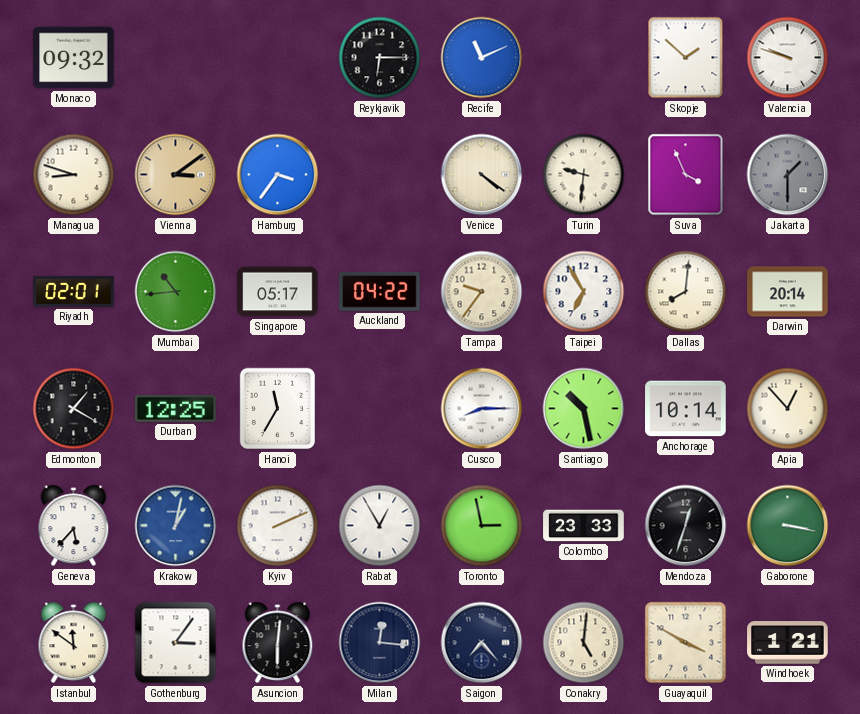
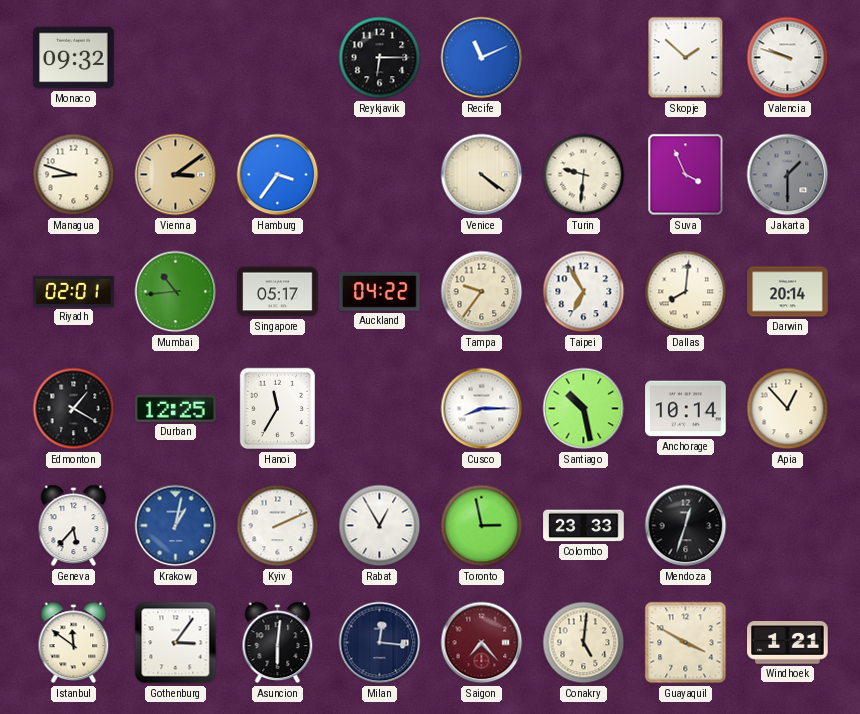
Gaborone: 3:17 -> none (788, 526)
Saigon dial: navy -> burgundy (482, 643)
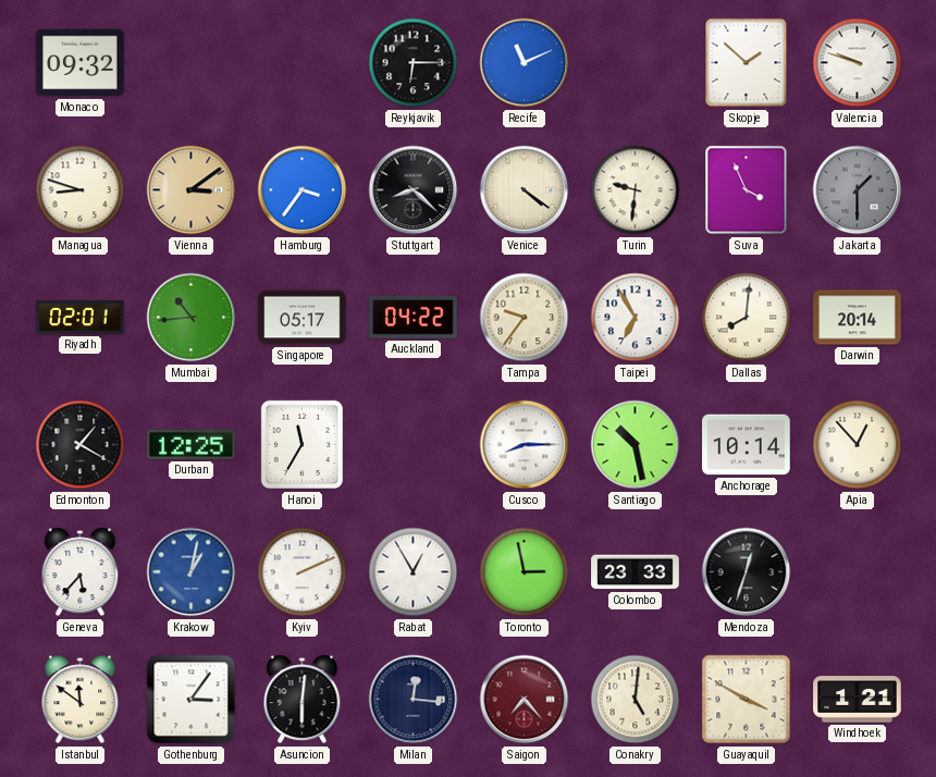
Stuttgart: none -> 8:22 (414, 190)
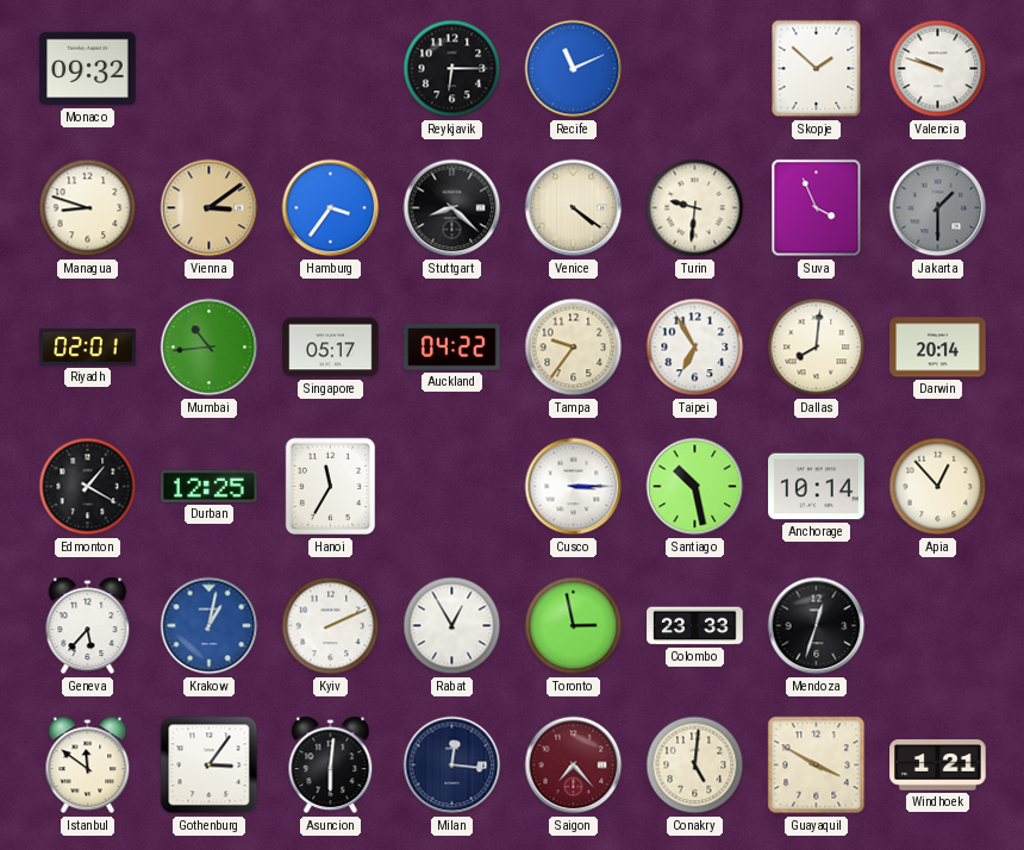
Cusco: 8:15 -> 3:15 (574, 487)
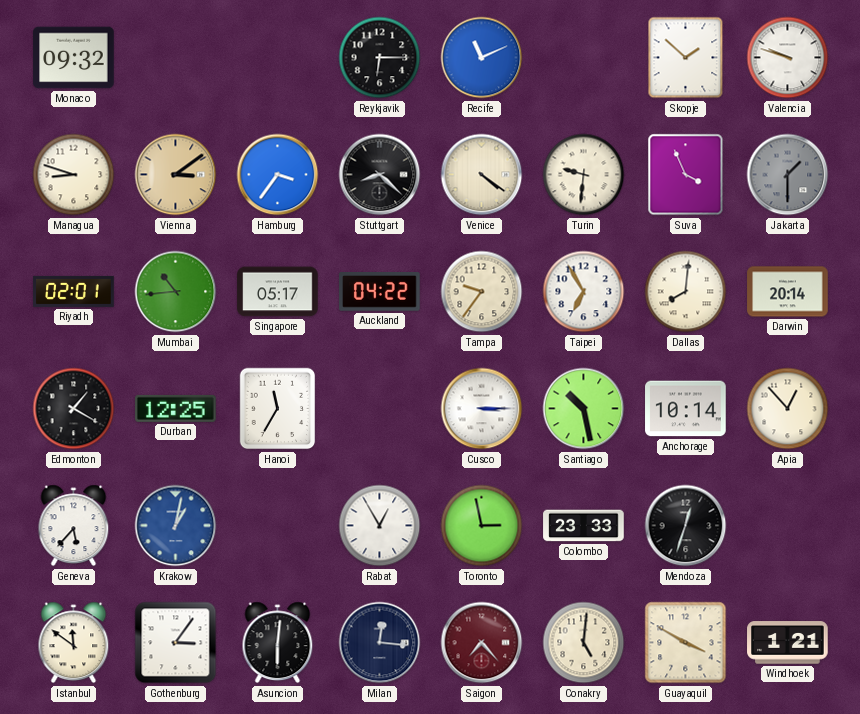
Kyiv: 2:11 -> none (331, 626)
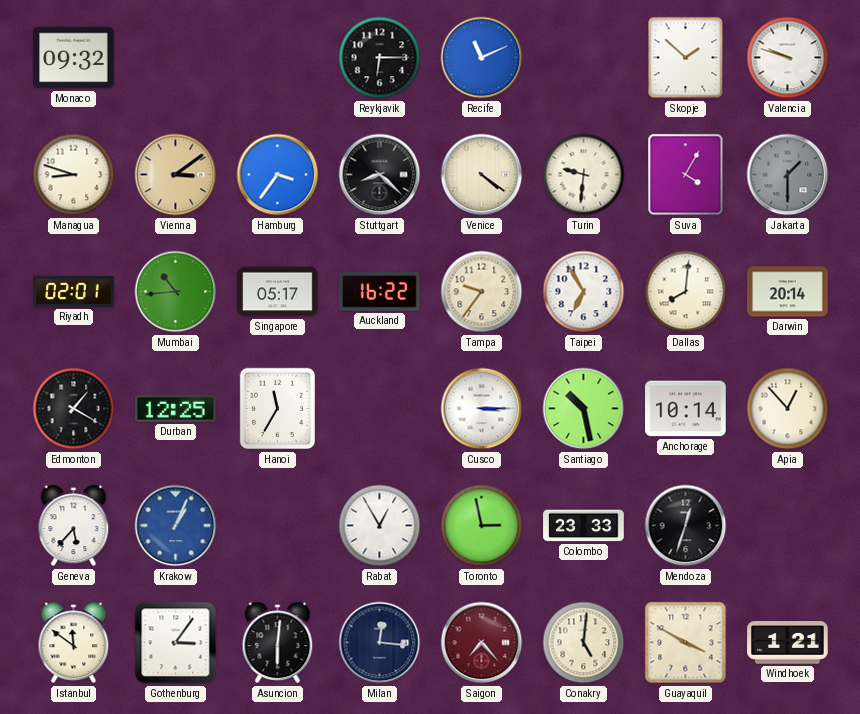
Suva: 3:56 -> 4:05 (686, 175)
Auckland: 04:22 -> 16:22 (380, 292)
Krakow: 1:02 -> 1:04 (176, 526)
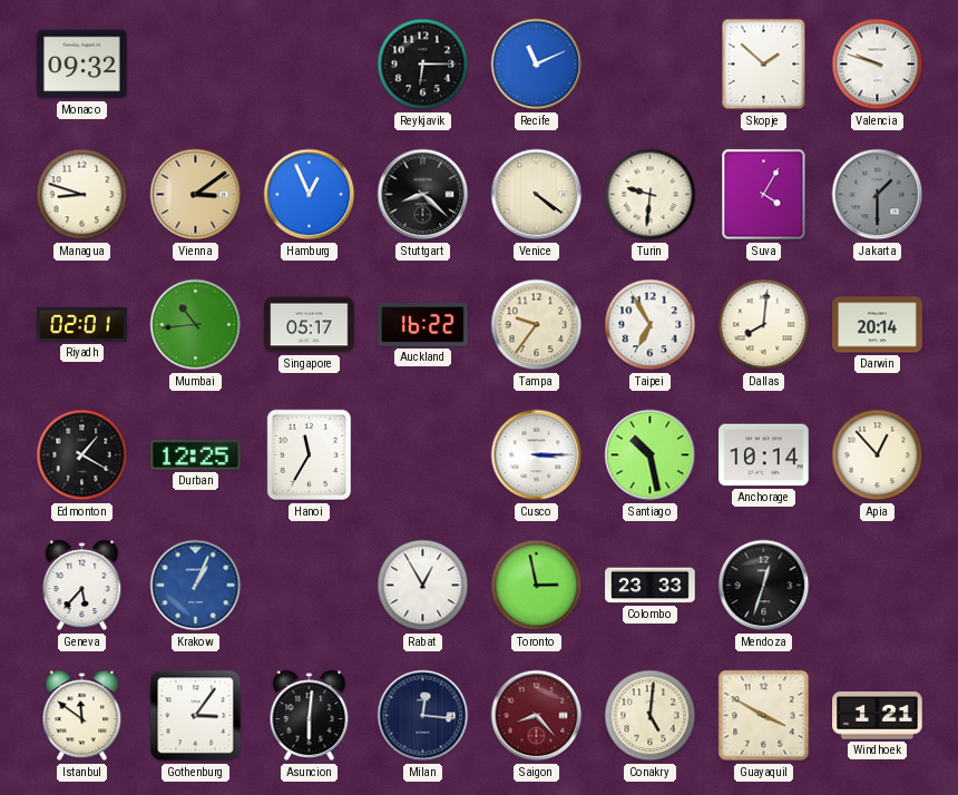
Hamburg: 3:36 -> 12:56 (310, 195)
Saigon: 7:23 -> 8:23 (537, 716)
